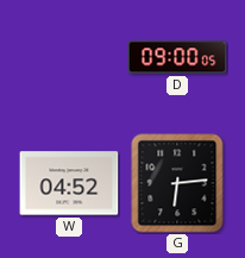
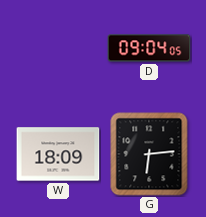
D: 09:00 -> 09:04 (149, 48)
W: 04:52 -> 18:09 (58, 154)
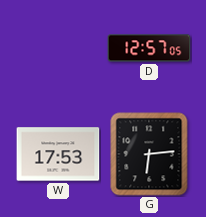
D: 09:04 -> 12:57 (149, 48)
W: 18:09 -> 17:53 (58, 154)
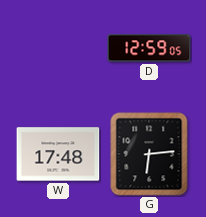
D: 12:57 -> 12:59 (149, 48)
W: 17:53 -> 17:48 (58, 154)
